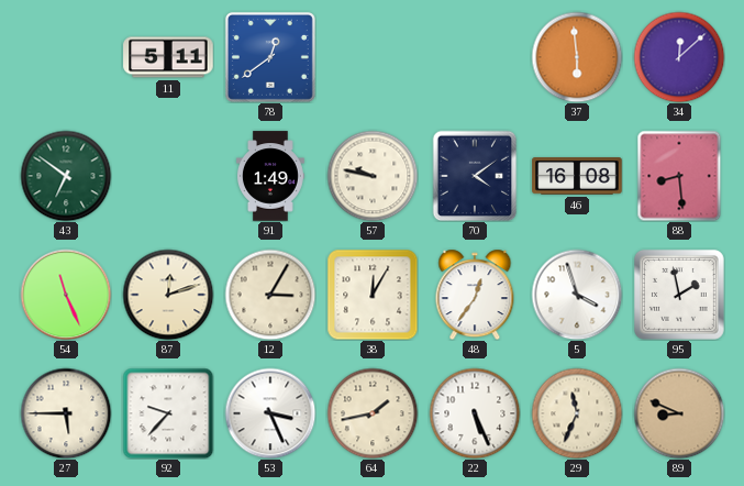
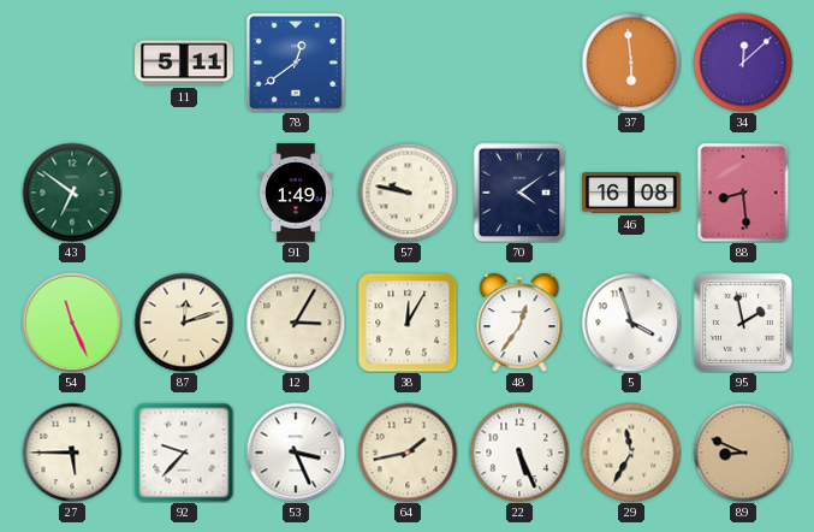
29: 11:34 -> 11:35 (631, 453)
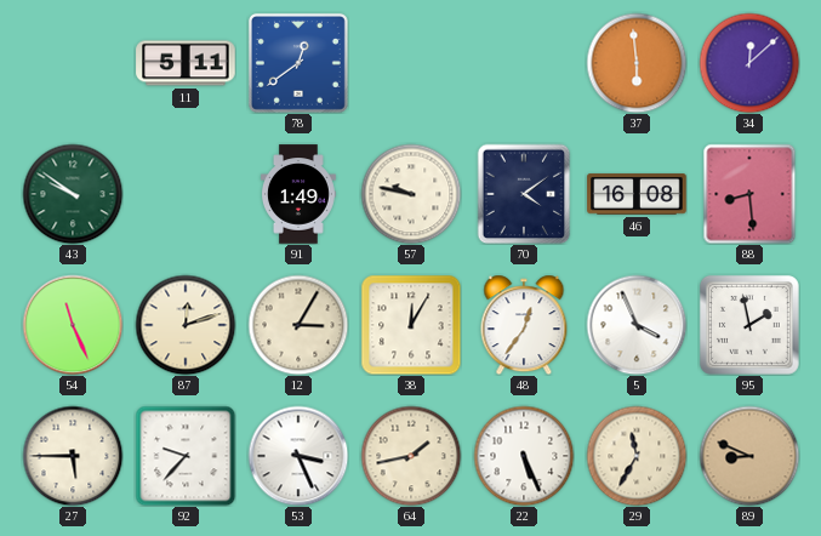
43: 6:51 -> 9:51 (73, 194)
5: 3:57 -> 3:56 (637, 325)
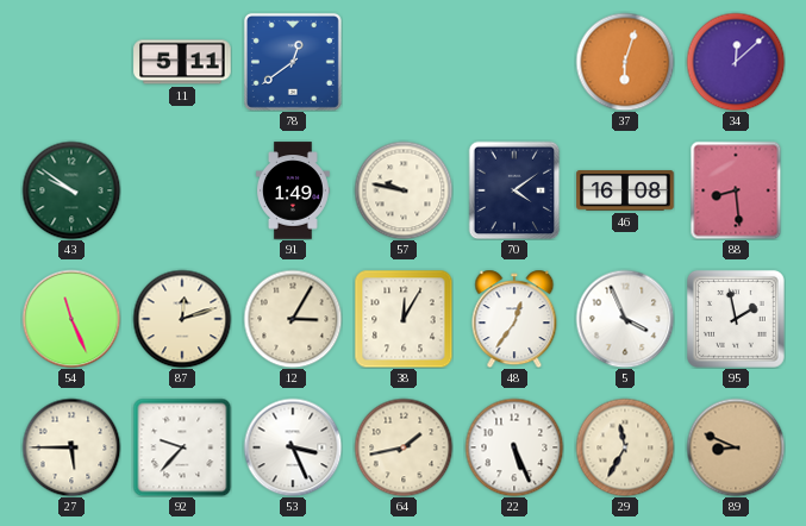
37: 5:59 -> 6:03 (625, 62)
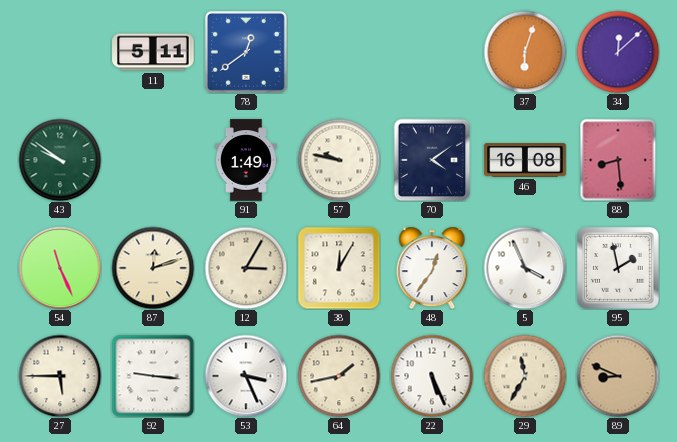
92: 9:37 -> 9:16 (153, 376)
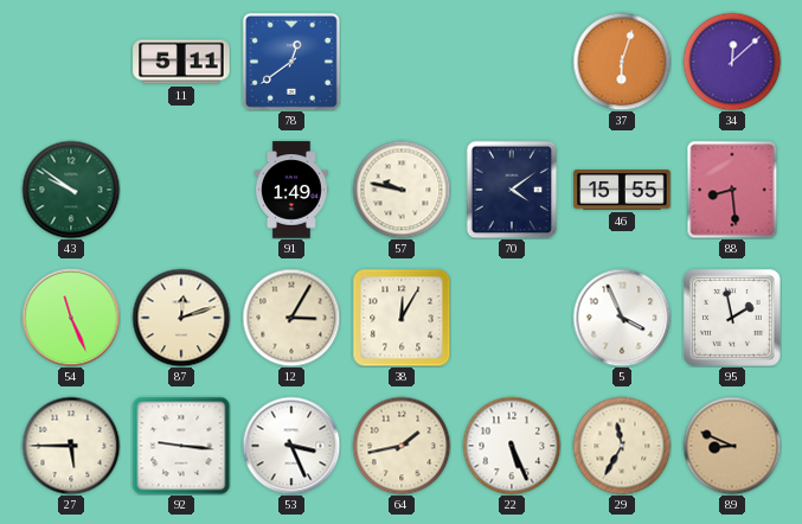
46: 16:08 -> 15:55 (622, 190)
48: 12:36 -> none (432, 268)
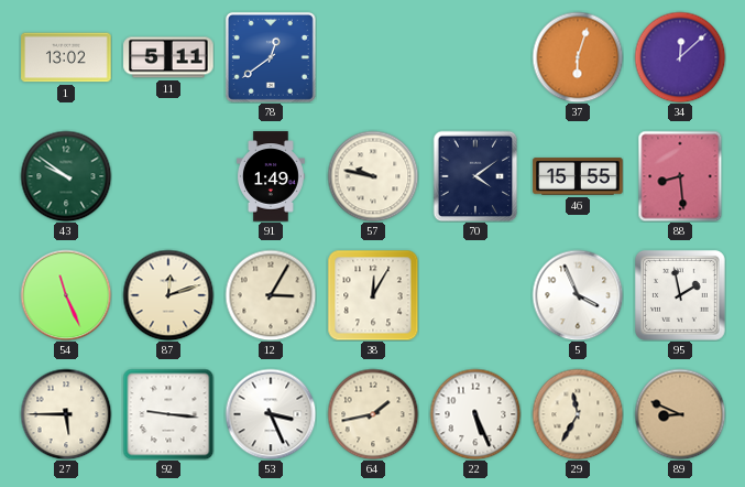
1: none -> 13:02 (66, 57)
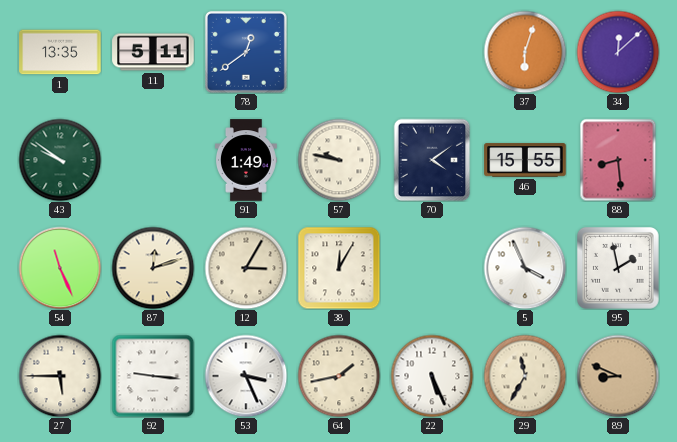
1: 13:02 -> 13:35 (60, 52)
